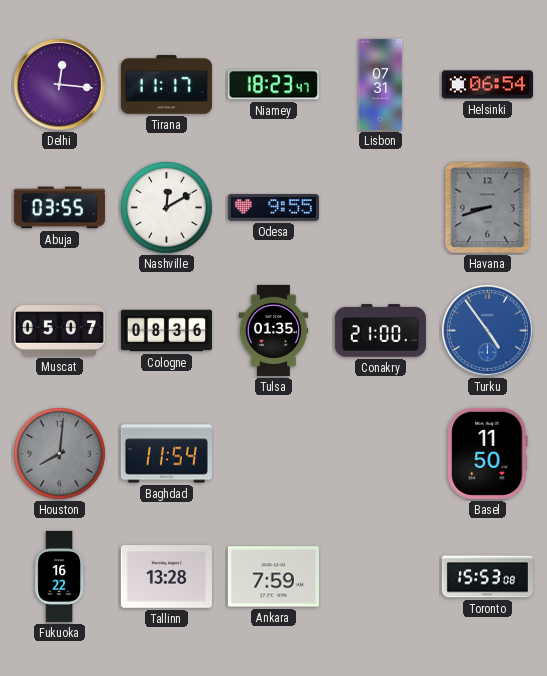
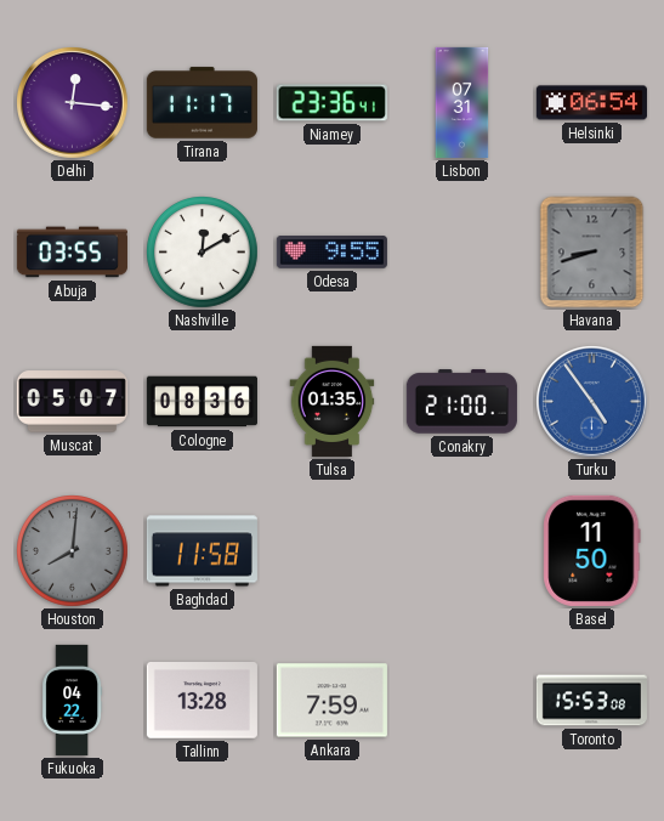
Niamey: 18:23 -> 23:36 (331, 103)
Baghdad: 11:54 -> 11:58 (202, 551)
Fukuoka: 16:22 -> 04:22 (73, 700)
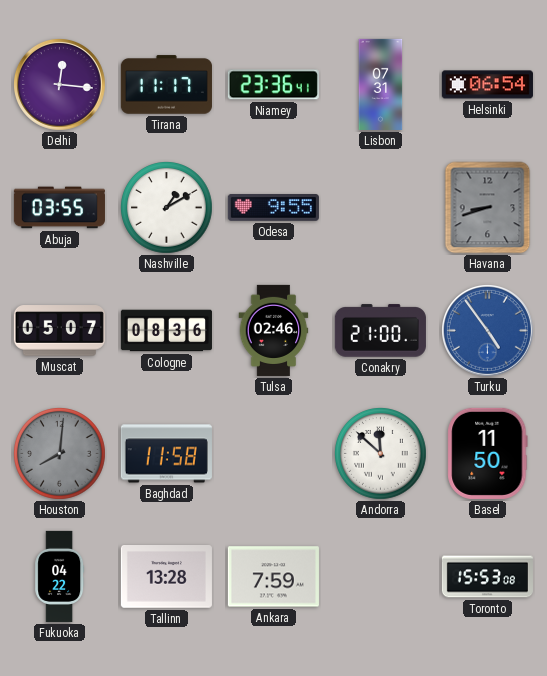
Nashville: 12:10 -> 1:10 (167, 208)
Tulsa: 01:35 -> 02:46 (274, 330)
Andorra: none -> 11:52 (381, 454)
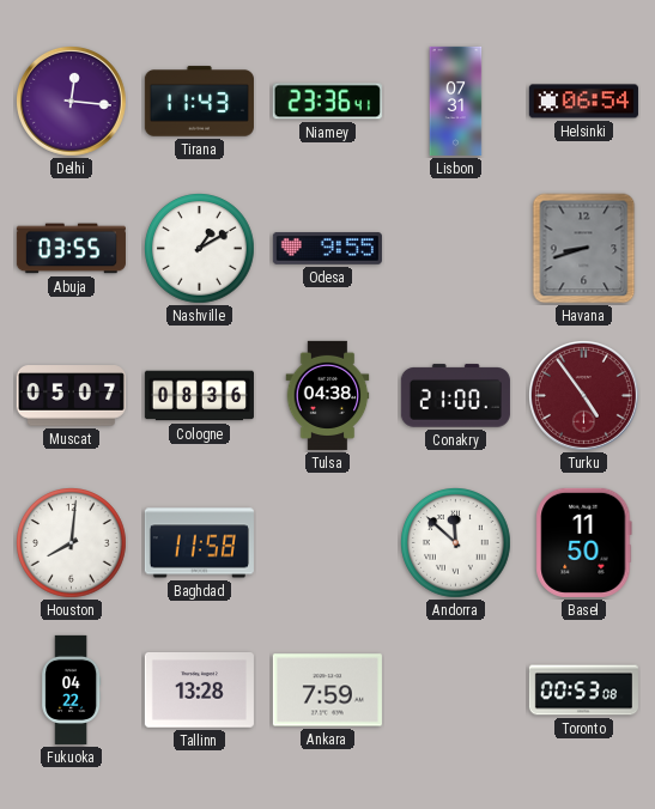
Tirana: 11:17 -> 11:43 (199, 102)
Tulsa: 02:46 -> 04:38 (328, 395)
Turku dial: blue -> burgundy (584, 396)
Houston dial: grey -> white (72, 543)
Toronto: 15:53 -> 00:53 (583, 691)
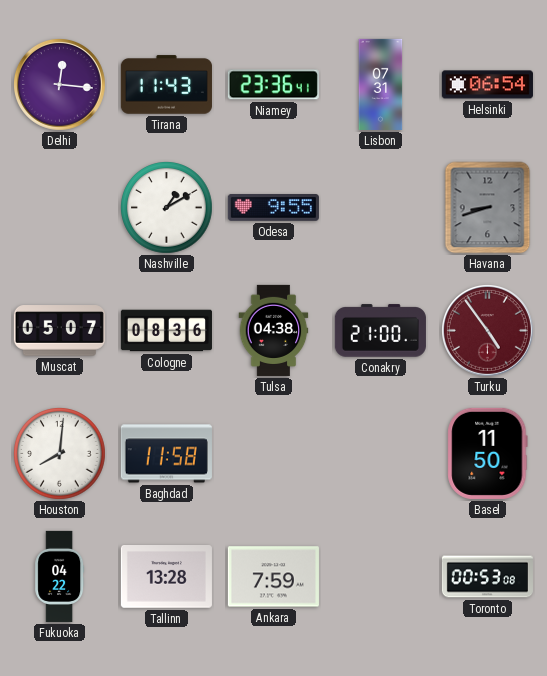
Abuja: 03:55 -> none (71, 249)
Andorra: 11:52 -> none (456, 543)
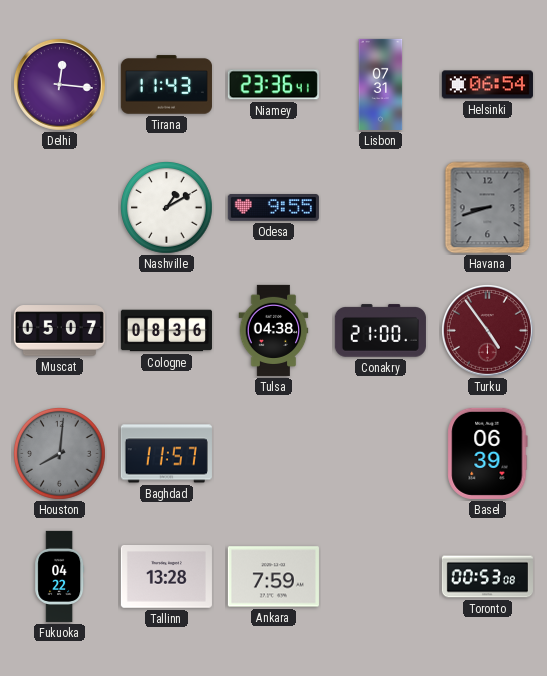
Houston dial: white -> grey (60, 454)
Baghdad: 11:58 -> 11:57 (166, 454)
Basel: 11:50 -> 06:39 (488, 453)
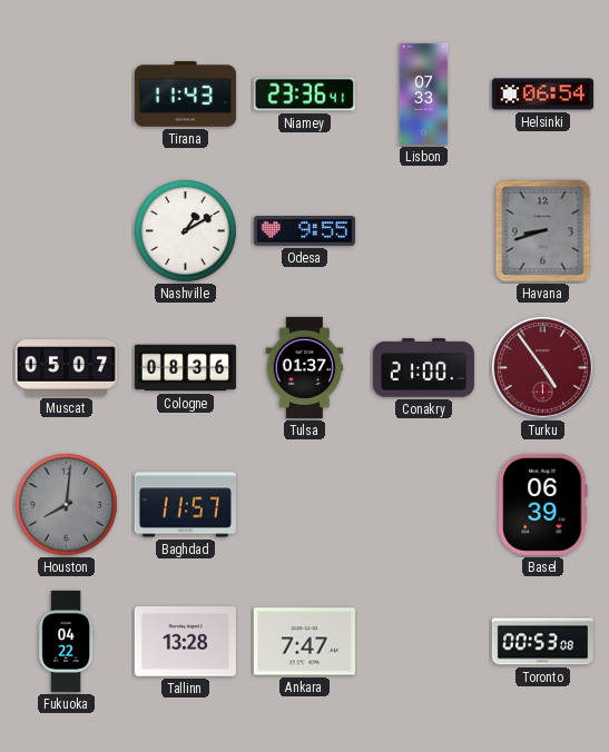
Delhi: 12:16 -> none (60, 85)
Lisbon: 07:31 -> 07:33 (424, 93)
Tulsa: 04:38 -> 01:37 (305, 367)
Ankara: 7:59 -> 7:47 (304, 642)
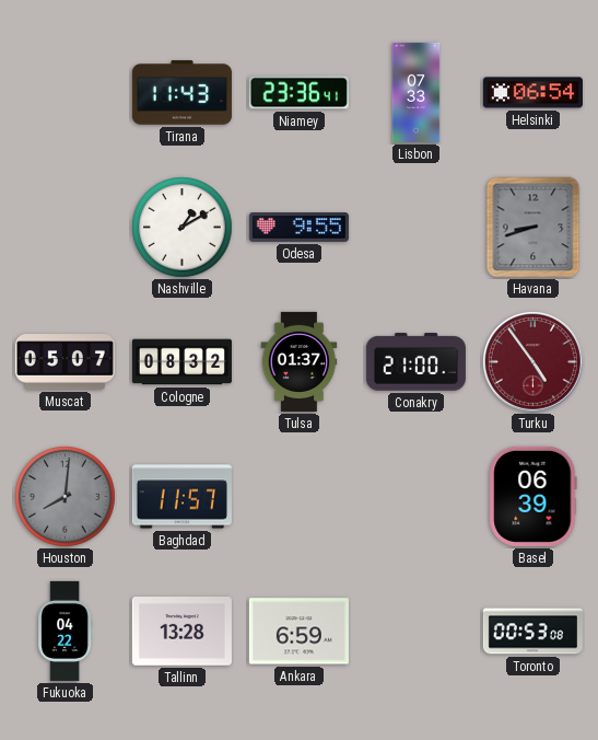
Cologne: 08:36 -> 08:32 (181, 362)
Ankara: 7:47 -> 6:59 (298, 632)
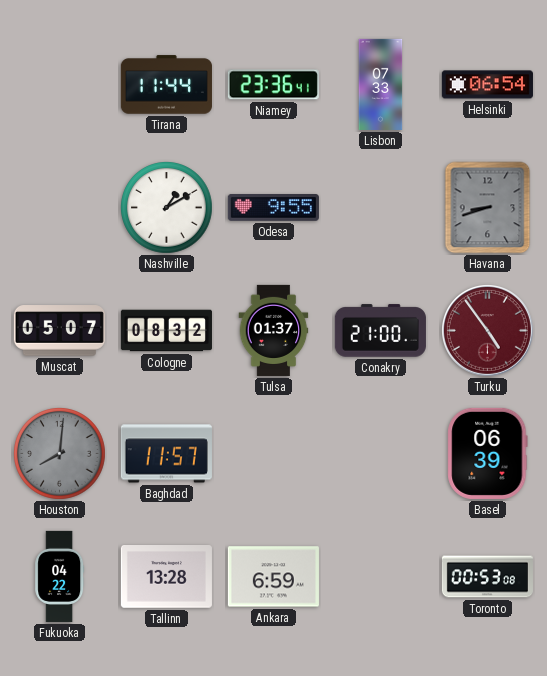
Tirana: 11:43 -> 11:44 (166, 85)
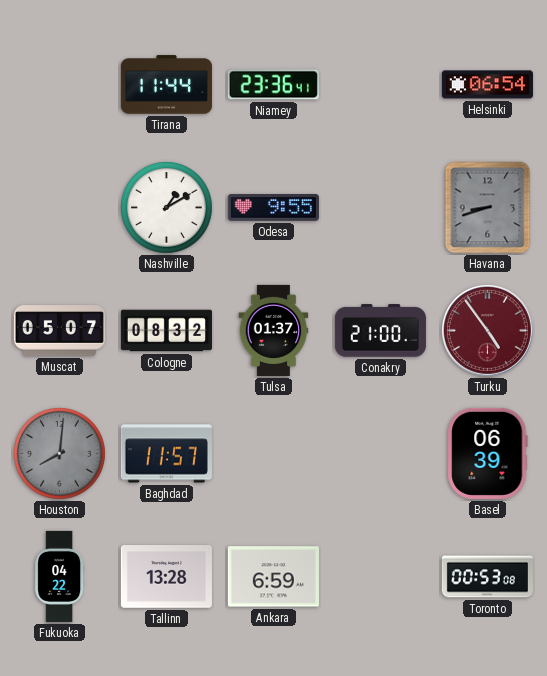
Lisbon: 07:33 -> none (381, 84)
